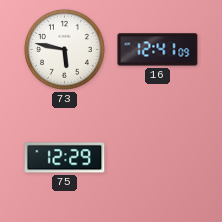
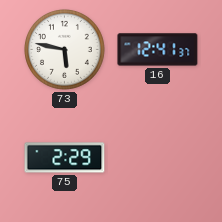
16: 12:41:09 -> 12:41:37 (158, 50)
75: 12:29 -> 2:29 (65, 158)
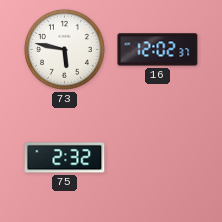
16: 12:41 -> 12:02 (158, 50)
75: 2:29 -> 2:32 (65, 158)
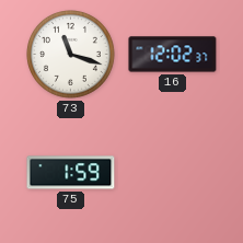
73: 5:47 -> 11:18 (71, 55)
75: 2:32 -> 1:59 (71, 173)
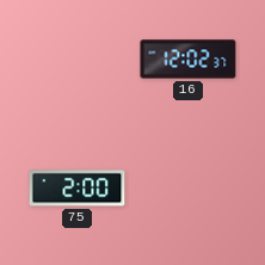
73: 11:18 -> none (71, 55)
75: 1:59 -> 2:00 (78, 189)
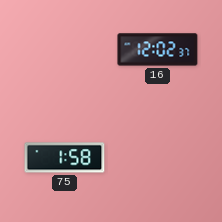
75: 2:00 -> 1:58 (65, 158)
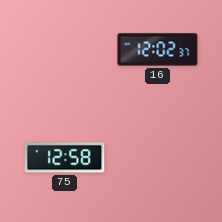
75: 1:58 -> 12:58 (65, 158)
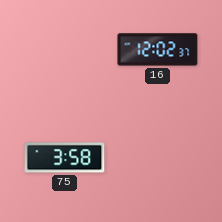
75: 12:58 -> 3:58 (65, 158)
